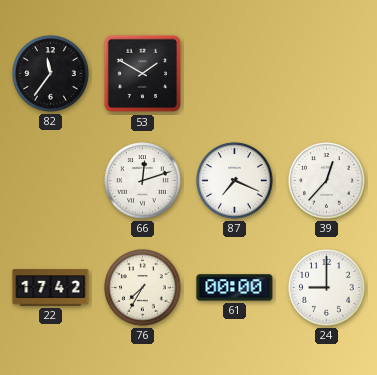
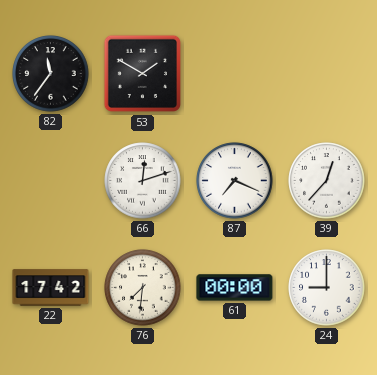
76: 7:35 -> 7:31 (143, 288)
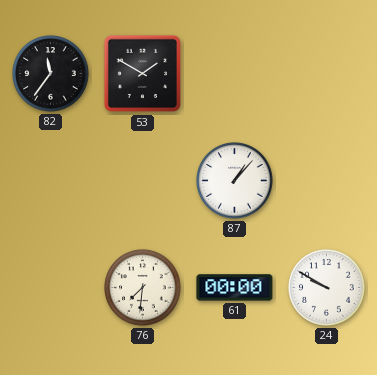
66: 12:12 -> none (143, 181)
87: 7:19 -> 1:07 (235, 181)
39: 12:37 -> none (327, 181)
22: 17:42 -> none (51, 288)
24: 9:00 -> 9:50 (327, 288)
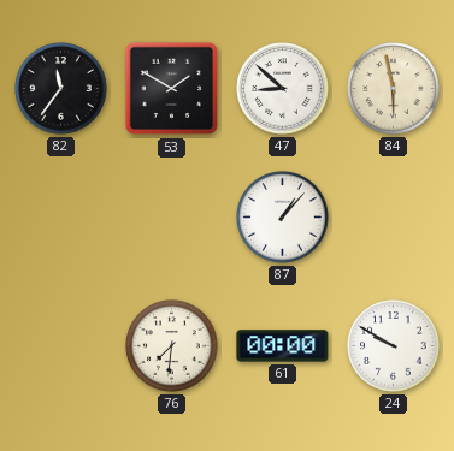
47: none -> 8:52 (283, 89)
84: none -> 5:58 (394, 89)
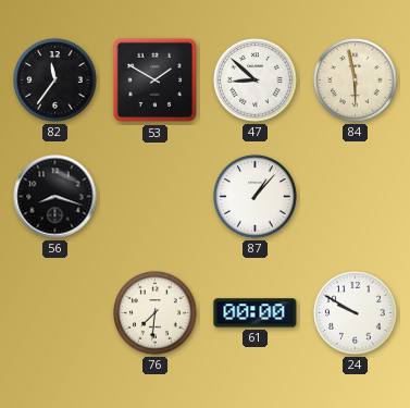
56: none -> 8:18 (55, 197)
